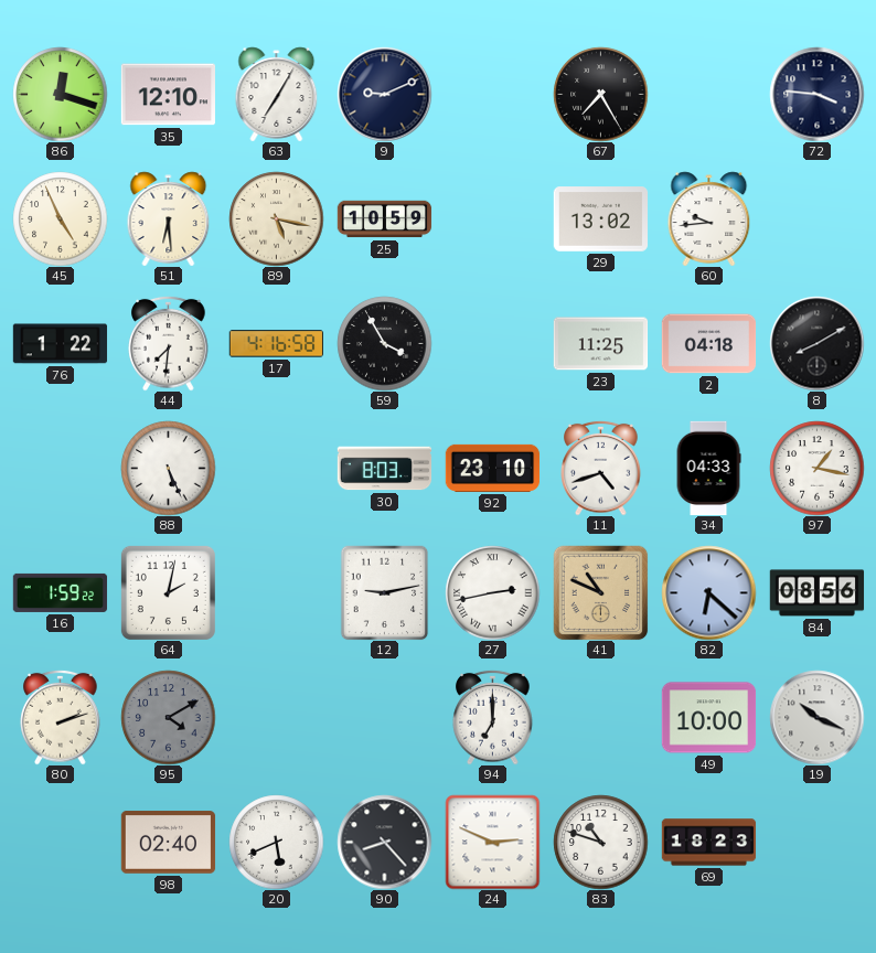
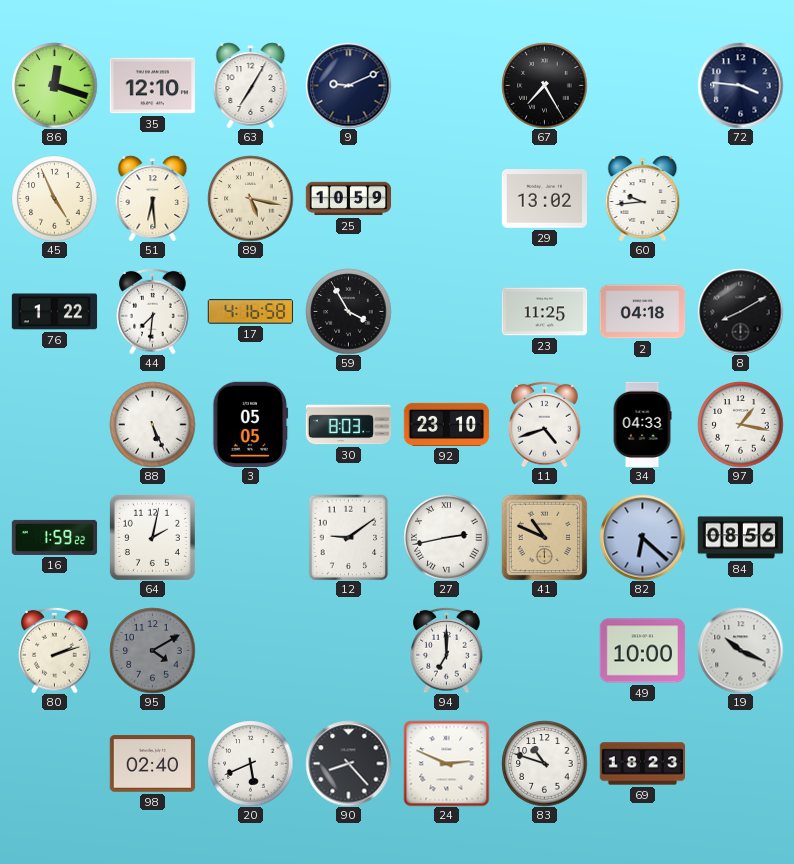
3: none -> 05:05 (251, 424)
12: 9:13 -> 9:09 (349, 537)
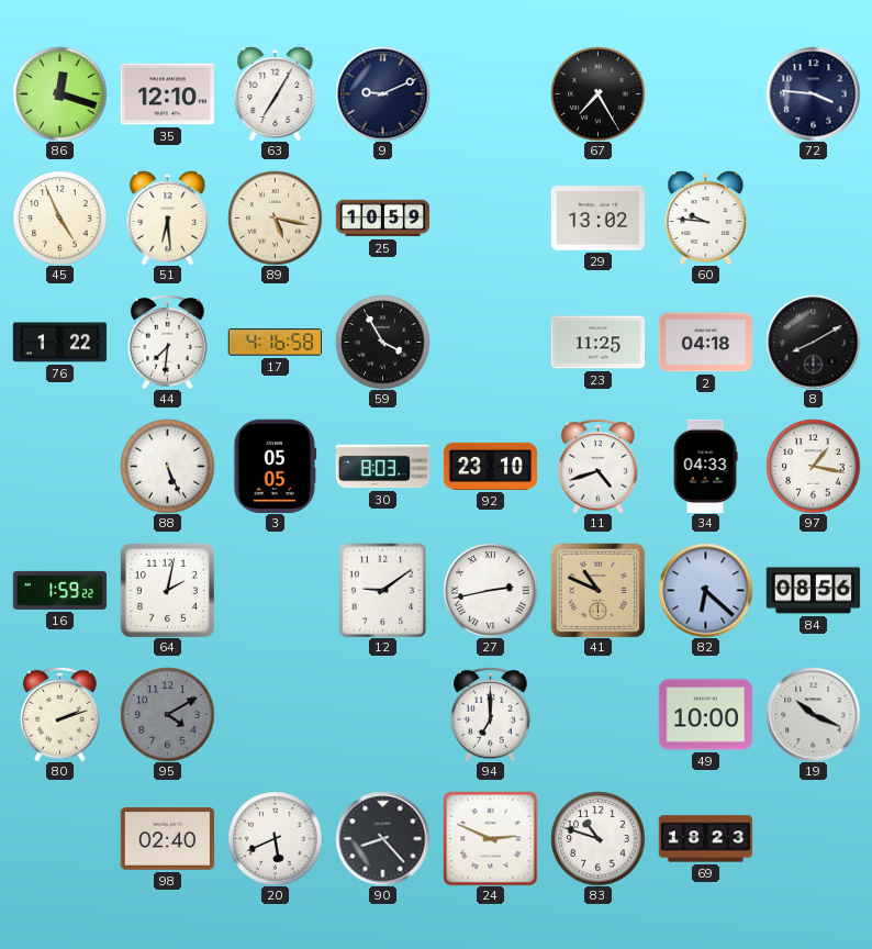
60: 9:44 -> 9:46 (706, 217)
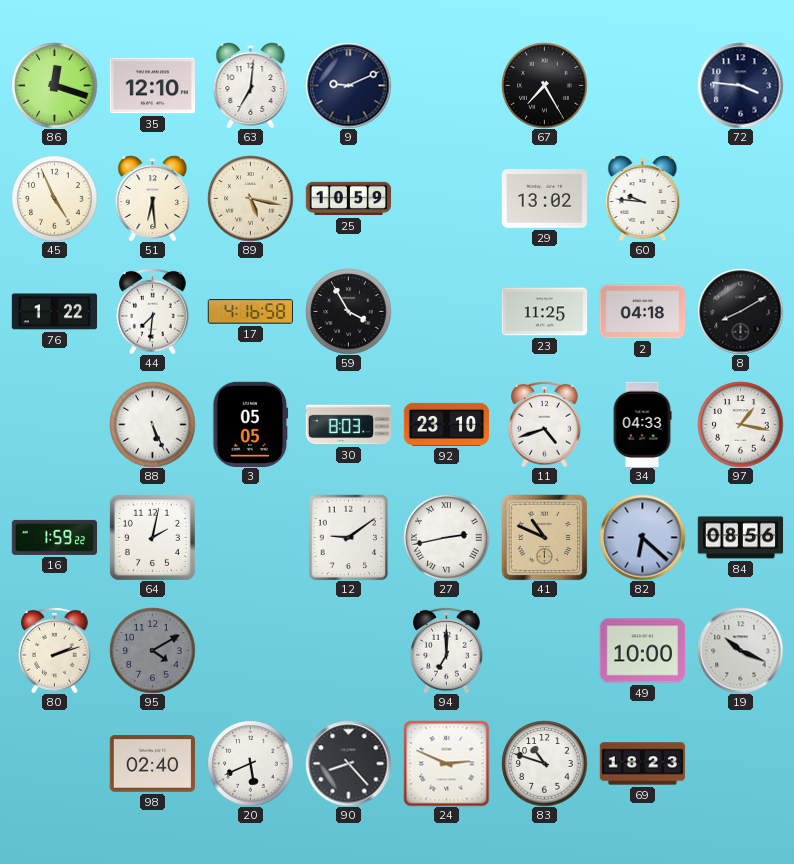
63: 7:05 -> 7:01 (251, 85)
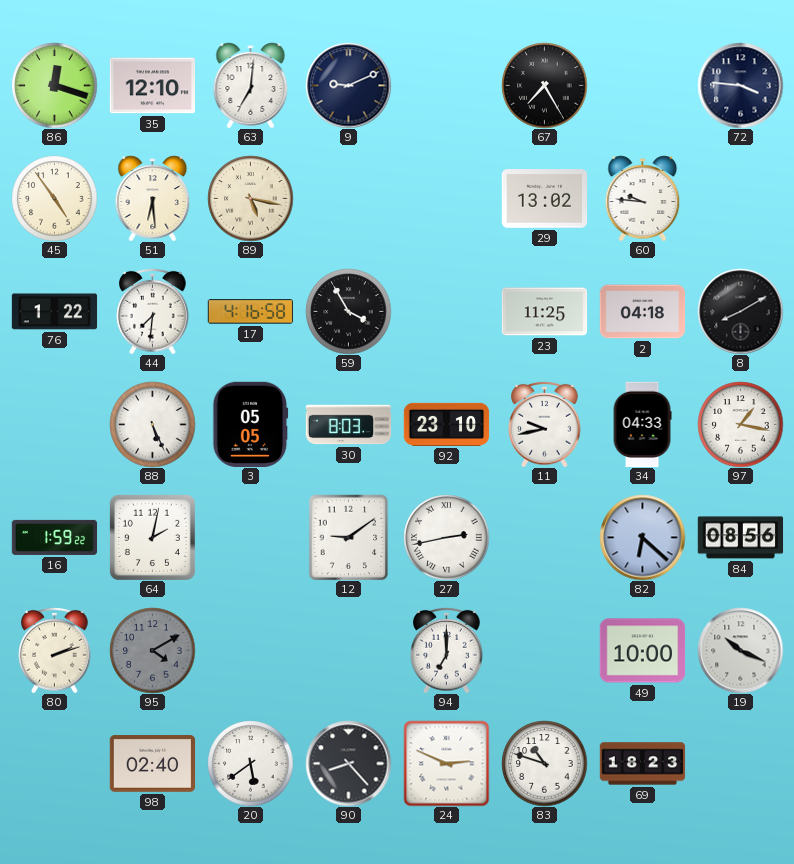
45: 4:56 -> 4:54 (54, 198)
25: 10:59 -> none (348, 199)
11: 4:42 -> 9:43 (545, 424)
41: 10:49 -> none (544, 537)
20: 5:41 -> 5:39 (250, 763)
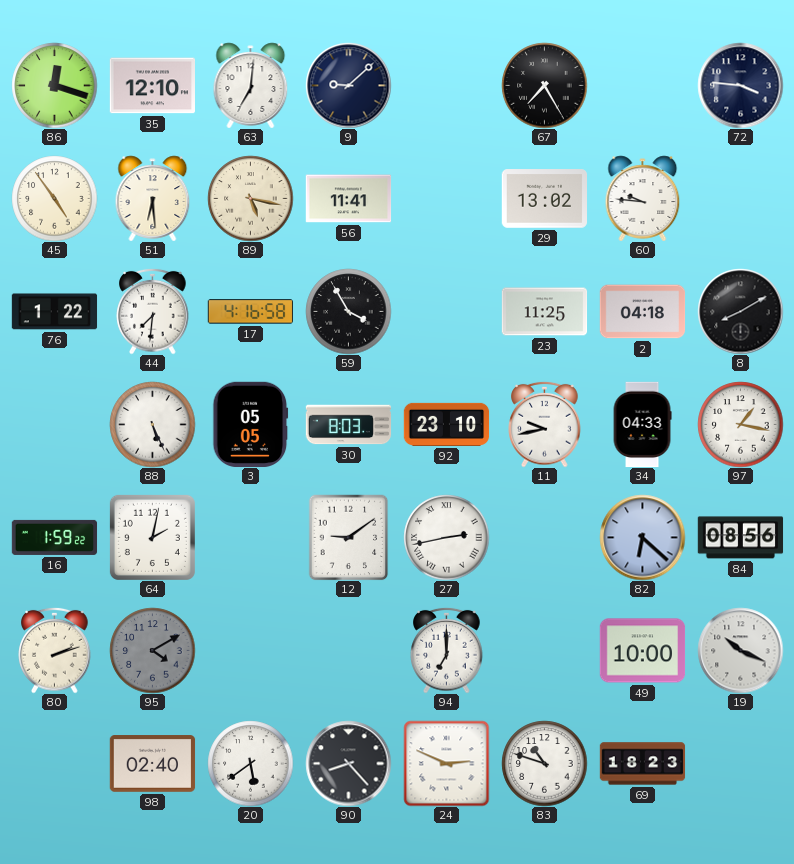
9: 9:11 -> 9:08 (348, 85)
56: none -> 11:41 (348, 199)
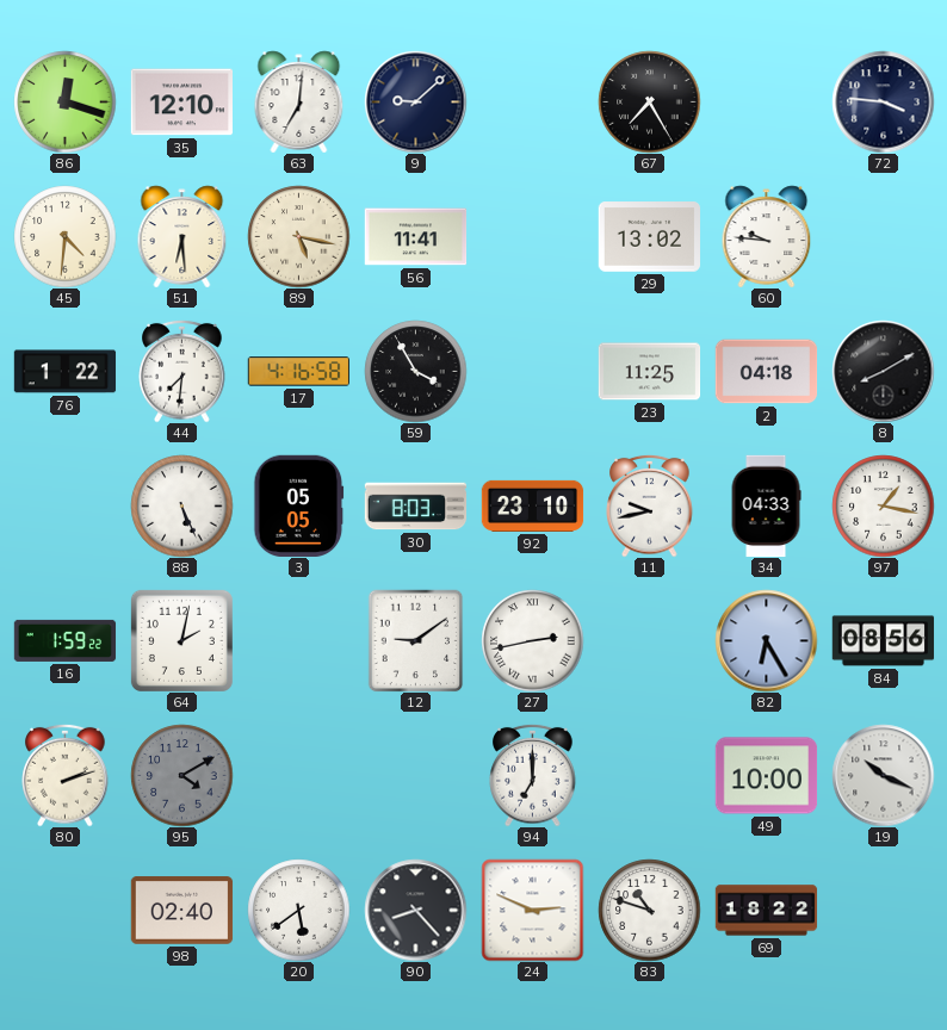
45: 4:54 -> 4:31 (64, 236)
82: 6:22 -> 6:25 (766, 640)
69: 18:23 -> 18:22 (766, 911)
